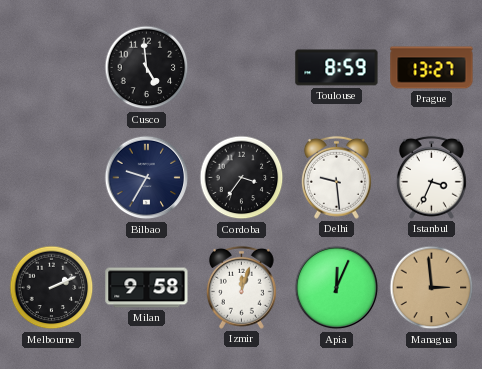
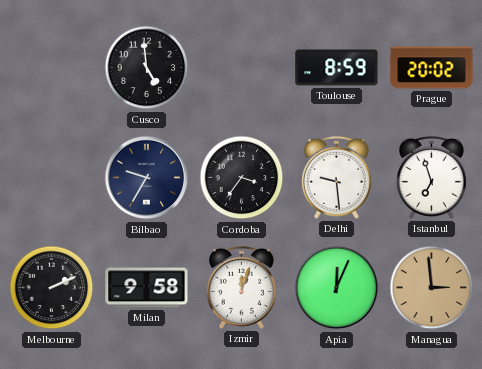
Prague: 13:27 -> 20:02 (432, 68)
Istanbul: 3:34 -> 6:57 (431, 177)
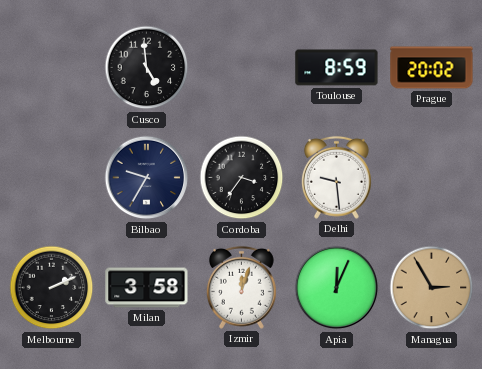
Istanbul: 6:57 -> none (431, 177)
Milan: 9:58 -> 3:58 (147, 288)
Managua: 2:59 -> 2:55 (432, 288)
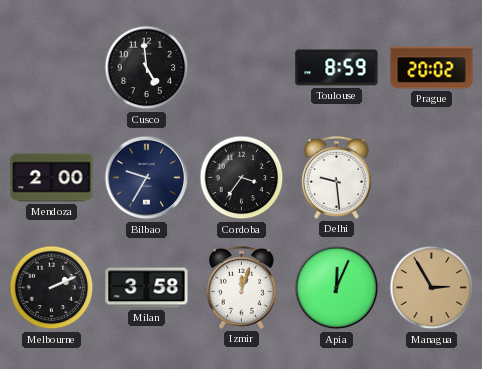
Mendoza: none -> 2:00 (52, 178)
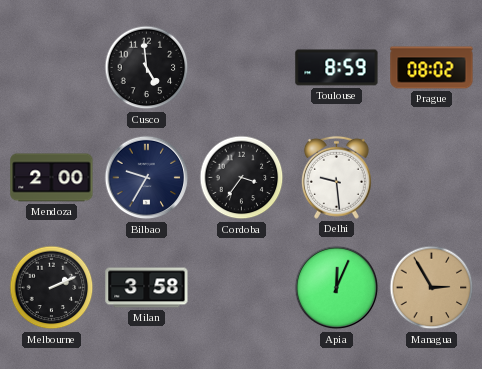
Prague: 20:02 -> 08:02 (432, 68)
Izmir: 12:03 -> none (241, 287)
